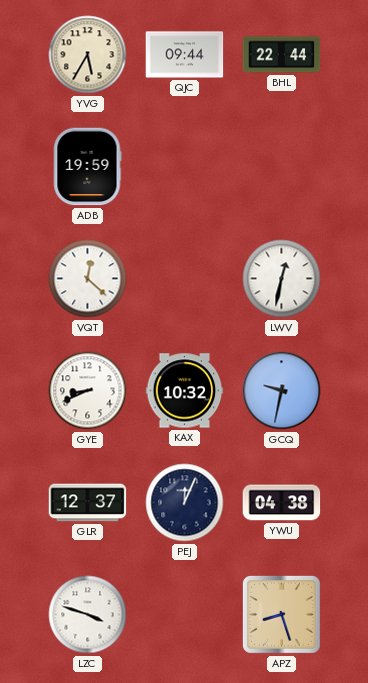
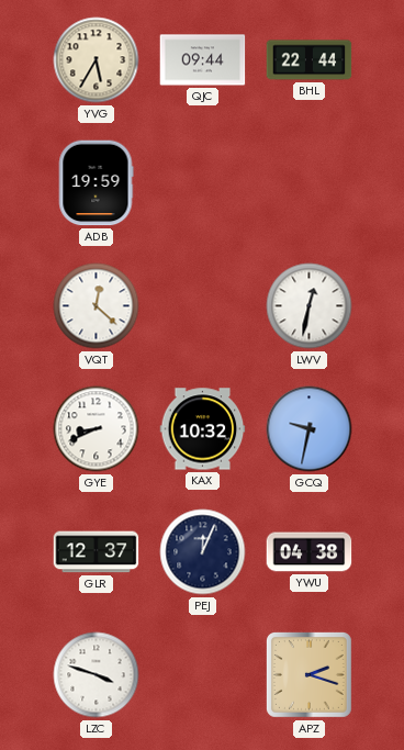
APZ: 8:27 -> 2:18 (308, 674)
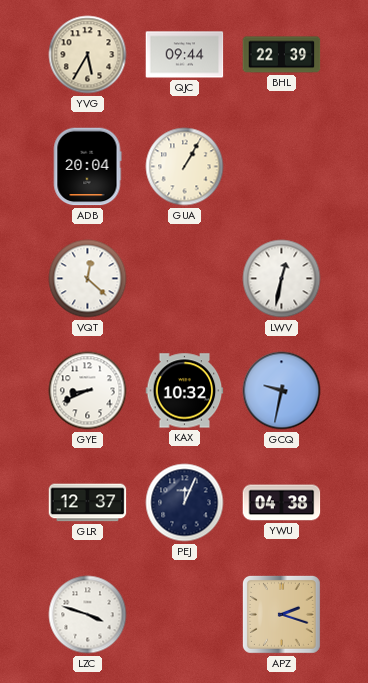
BHL: 22:44 -> 22:39 (282, 55)
ADB: 19:59 -> 20:04 (87, 167)
GUA: none -> 1:05 (185, 167)
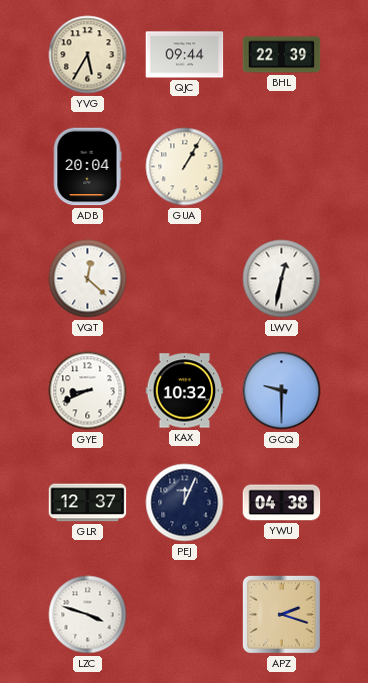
GCQ: 9:32 -> 9:30 (282, 391)
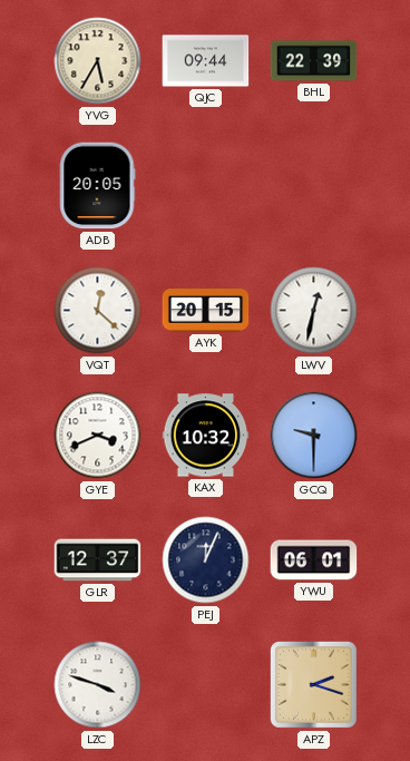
ADB: 20:04 -> 20:05 (97, 186)
GUA: 1:05 -> none (185, 167)
AYK: none -> 20:15 (206, 311)
GYE: 8:41 -> 3:41 (98, 436)
YWU: 04:38 -> 06:01 (314, 560)
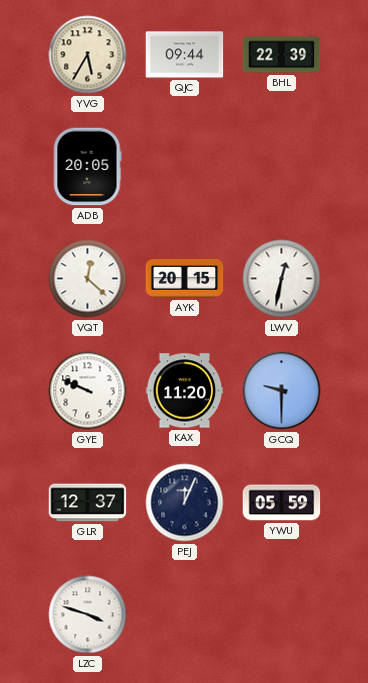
GYE: 3:41 -> 9:49 (88, 391)
KAX: 10:32 -> 11:20 (185, 391)
YWU: 06:01 -> 05:59 (282, 503)
APZ: 2:18 -> none (313, 684)
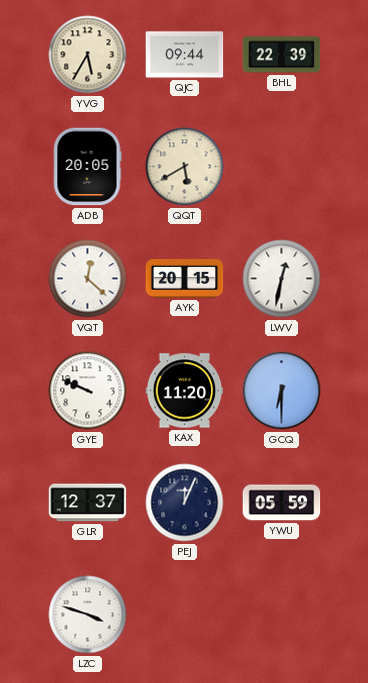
QQT: none -> 5:40 (185, 167)
GCQ: 9:30 -> 6:30 (282, 391)
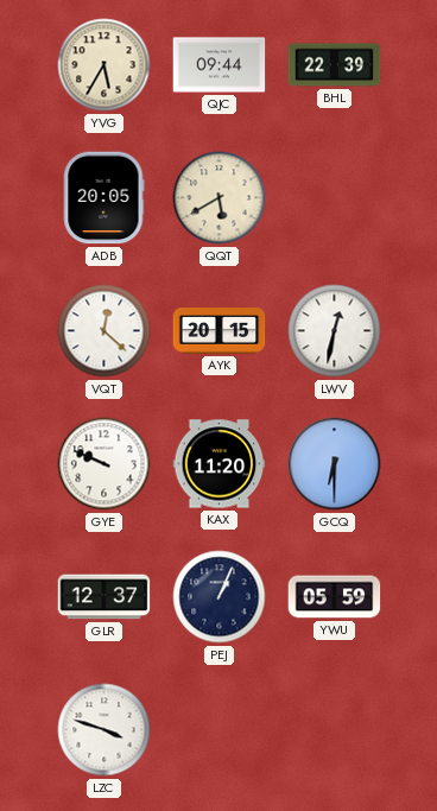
PEJ: 12:04 -> 1:04 (220, 597)
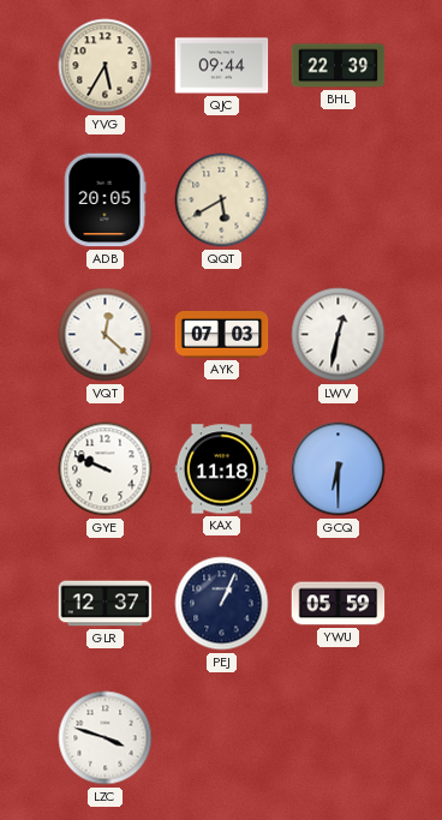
AYK: 20:15 -> 07:03 (222, 335)
KAX: 11:20 -> 11:18 (222, 469)
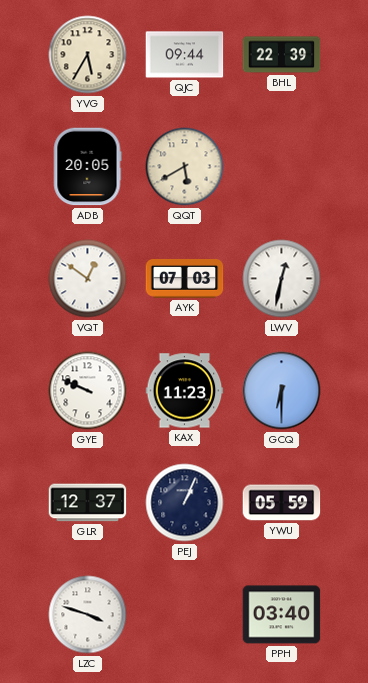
VQT: 12:22 -> 12:51 (88, 279)
KAX: 11:18 -> 11:23 (185, 391)
PPH: none -> 03:40 (282, 615)
